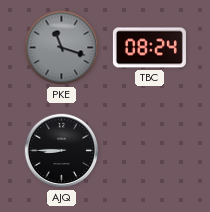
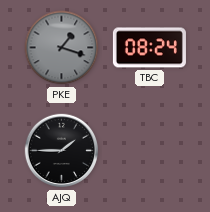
PKE: 11:18 -> 1:18 (62, 48)
AJQ: 8:45 -> 1:45 (62, 151)
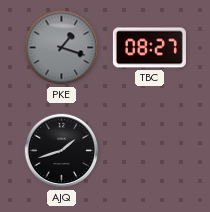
TBC: 08:24 -> 08:27 (149, 48)
AJQ: 1:45 -> 1:42 (62, 151)
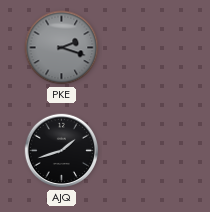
PKE: 1:18 -> 2:18 (62, 48)
TBC: 08:27 -> none (149, 48)
